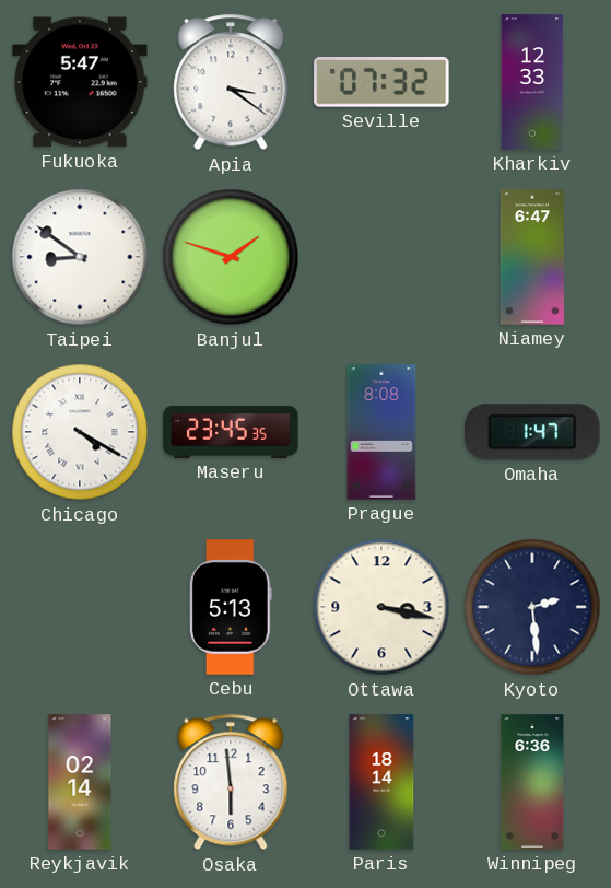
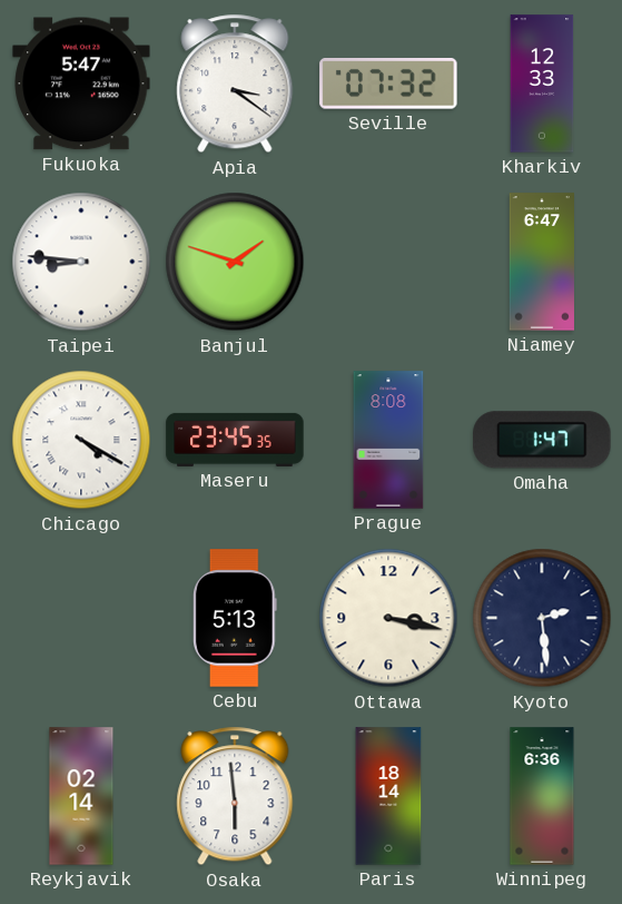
Taipei: 8:51 -> 8:46 (81, 262)
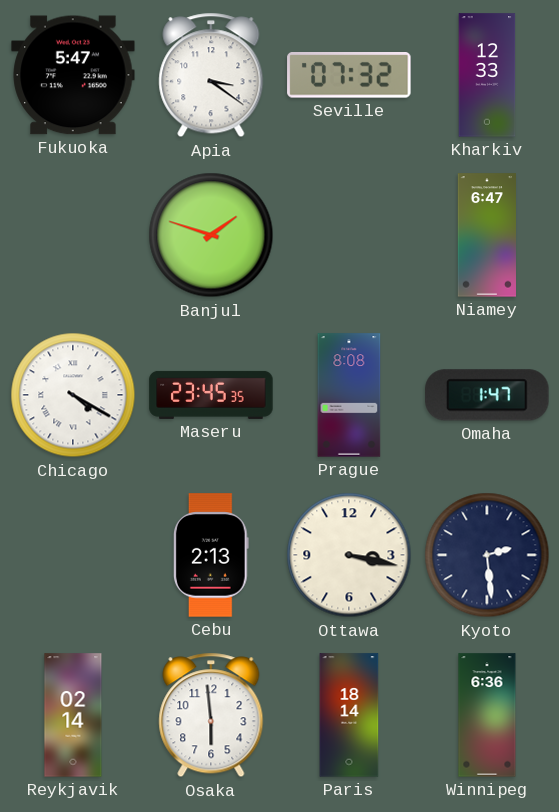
Taipei: 8:46 -> none (81, 262)
Cebu: 5:13 -> 2:13 (211, 555)
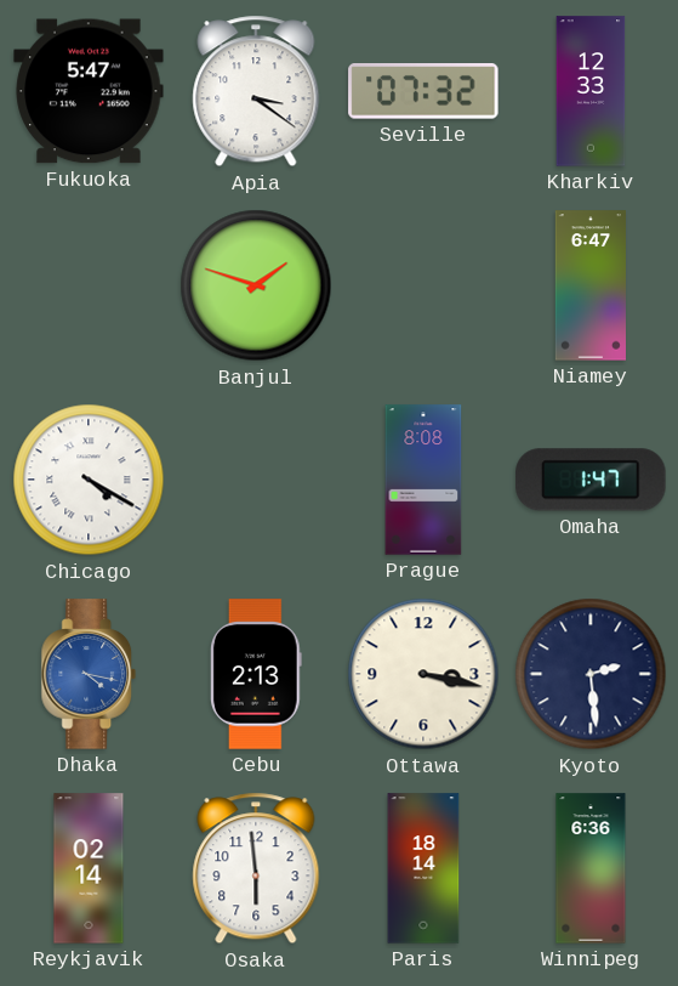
Maseru: 23:45 -> none (211, 395)
Dhaka: none -> 4:17 (89, 674)
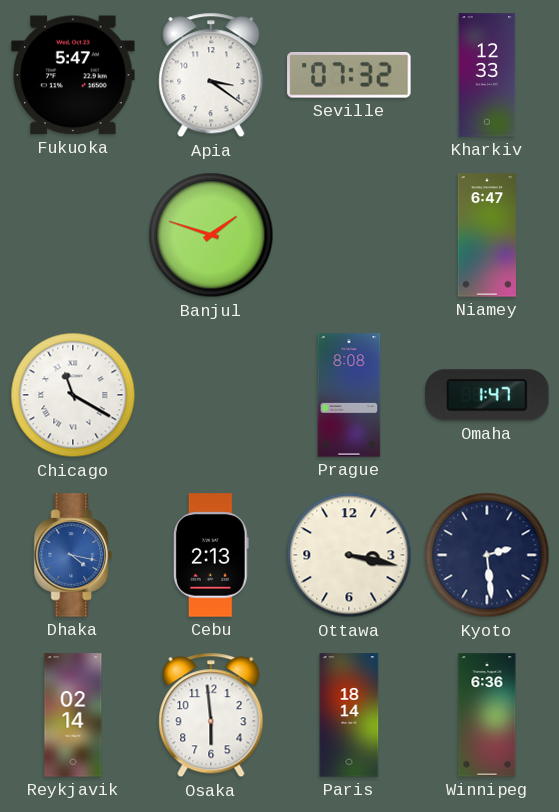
Chicago: 4:20 -> 11:20 (73, 395)
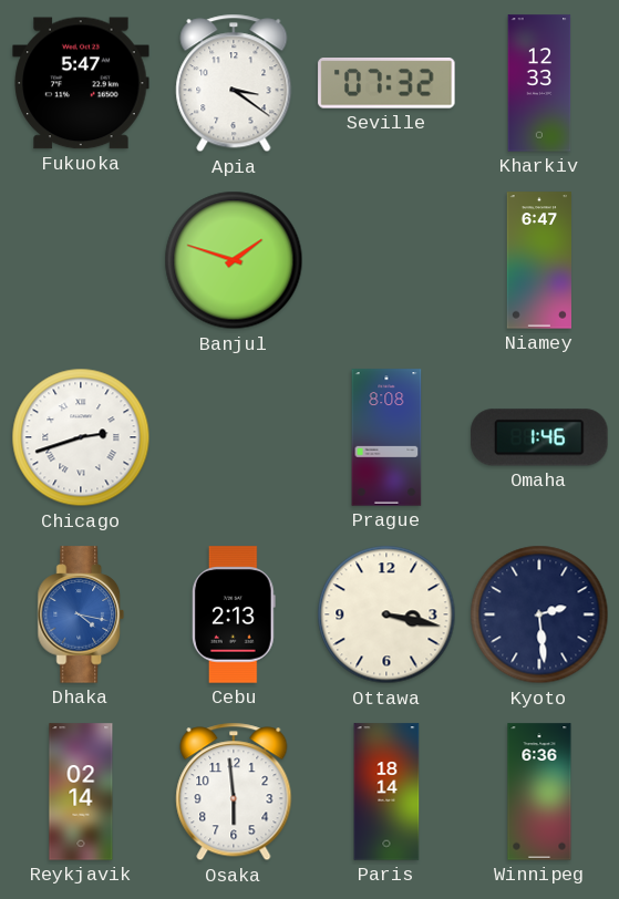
Chicago: 11:20 -> 2:42 (81, 437)
Omaha: 1:47 -> 1:46 (539, 437)
